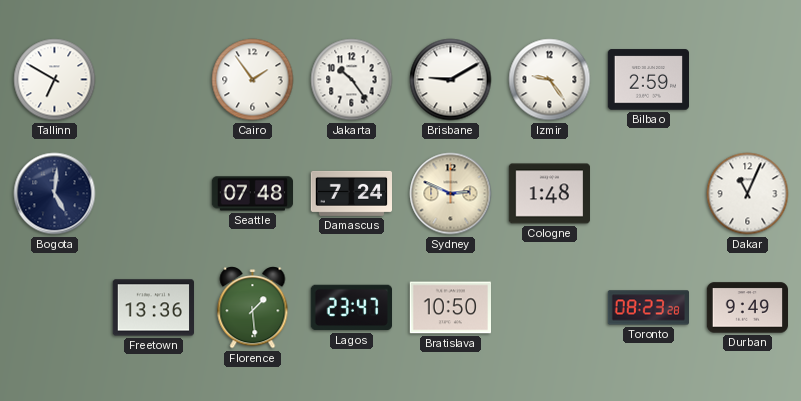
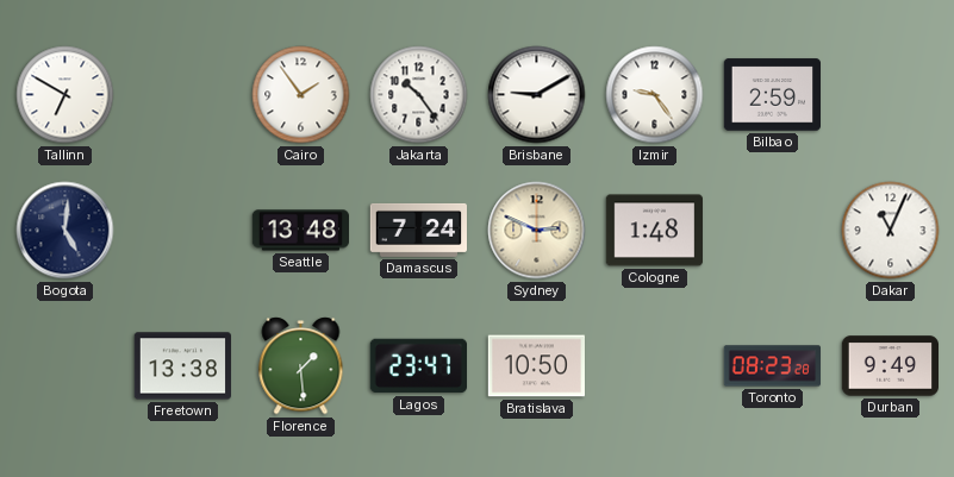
Seattle: 07:48 -> 13:48 (300, 231)
Freetown: 13:36 -> 13:38 (182, 366)
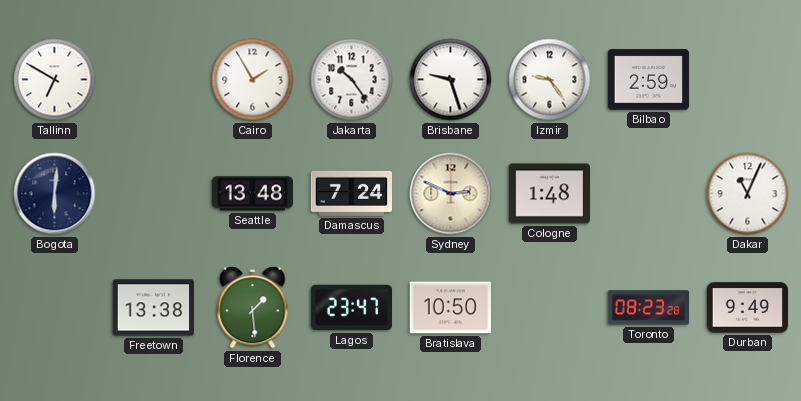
Cairo: 1:54 -> 1:55 (253, 80)
Brisbane: 9:10 -> 9:27 (451, 80)
Bogota: 5:01 -> 6:01 (55, 194)
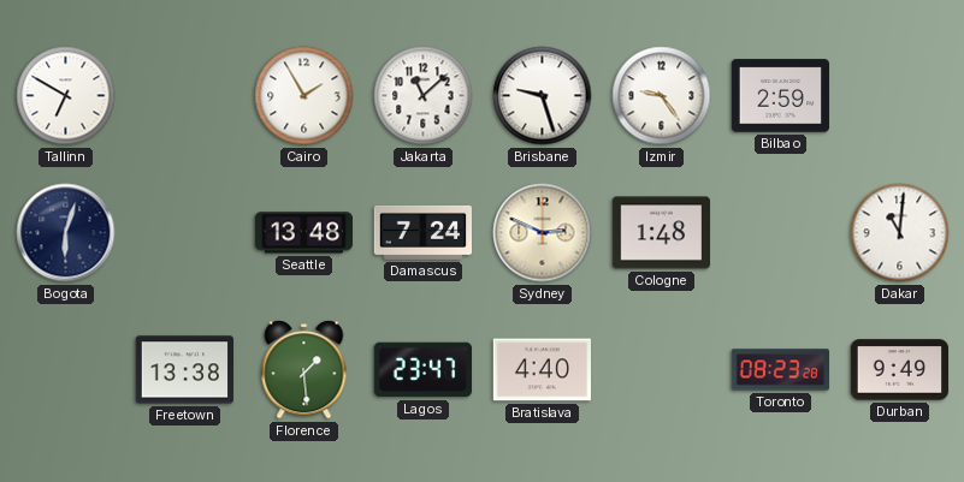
Jakarta: 10:24 -> 11:08 (424, 96)
Bogota: 6:01 -> 6:03 (66, 233)
Dakar: 11:04 -> 11:01 (900, 233)
Bratislava: 10:50 -> 4:40 (542, 370)
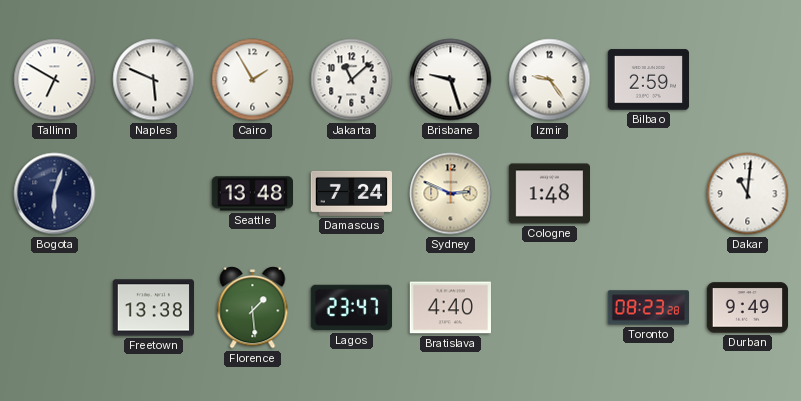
Naples: none -> 5:49 (154, 80)
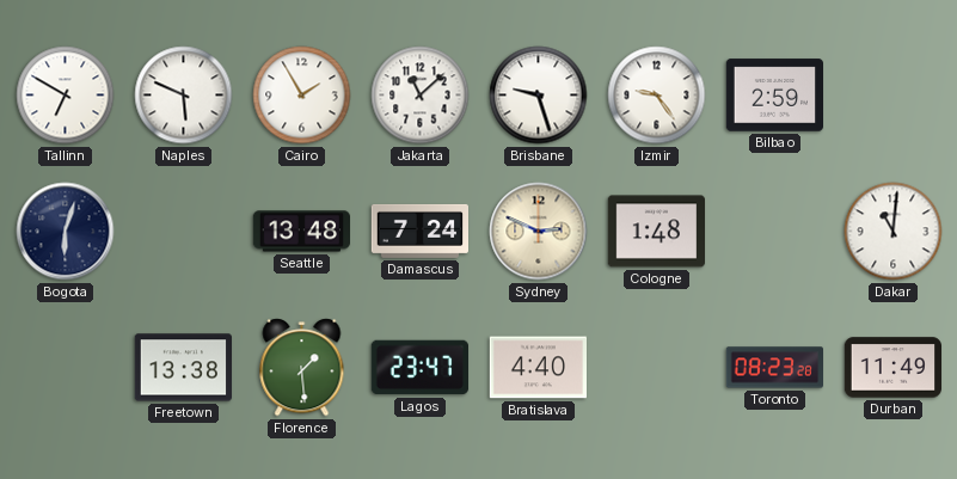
Durban: 9:49 -> 11:49 (894, 368)
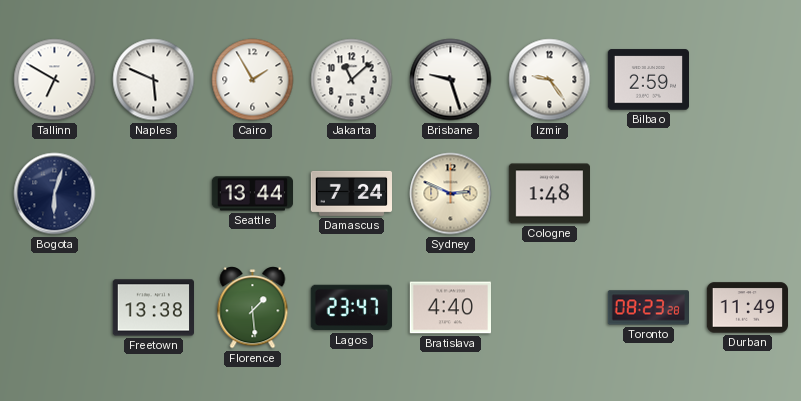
Seattle: 13:48 -> 13:44 (252, 194)
Dakar: 11:01 -> none (894, 232)
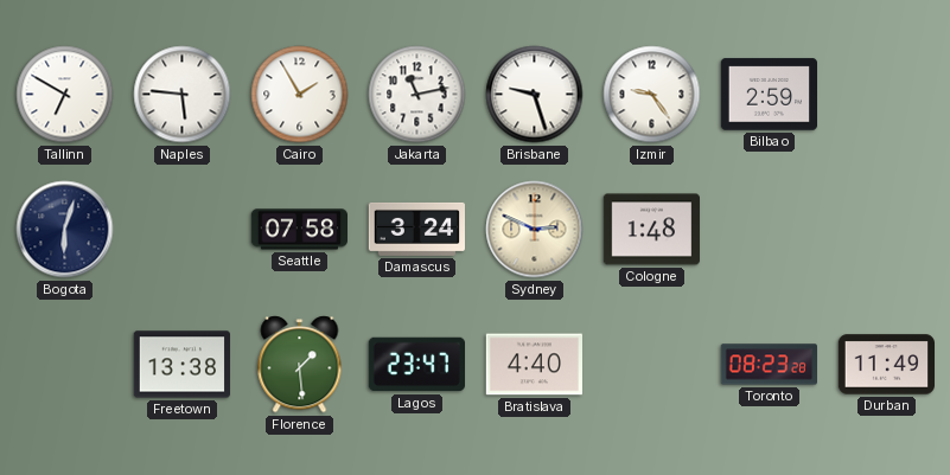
Naples: 5:49 -> 5:46 (183, 95)
Jakarta: 11:08 -> 11:13 (417, 95)
Seattle: 13:44 -> 07:58 (299, 230)
Damascus: 7:24 -> 3:24 (416, 229)
